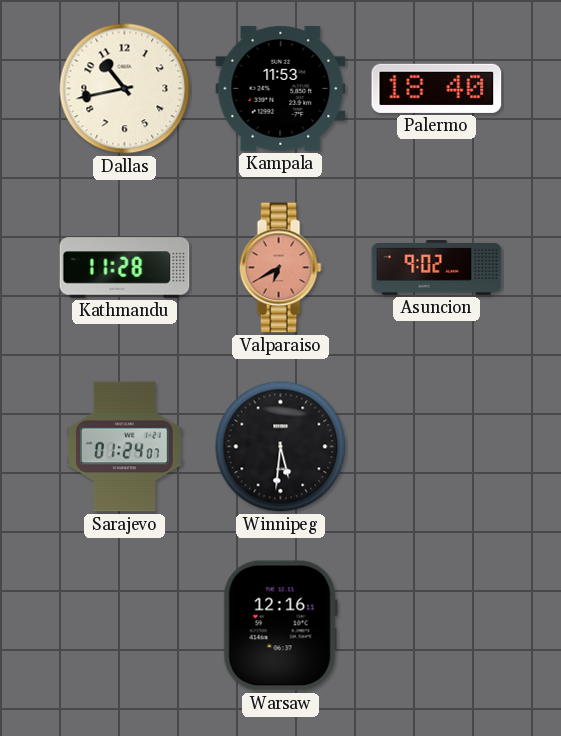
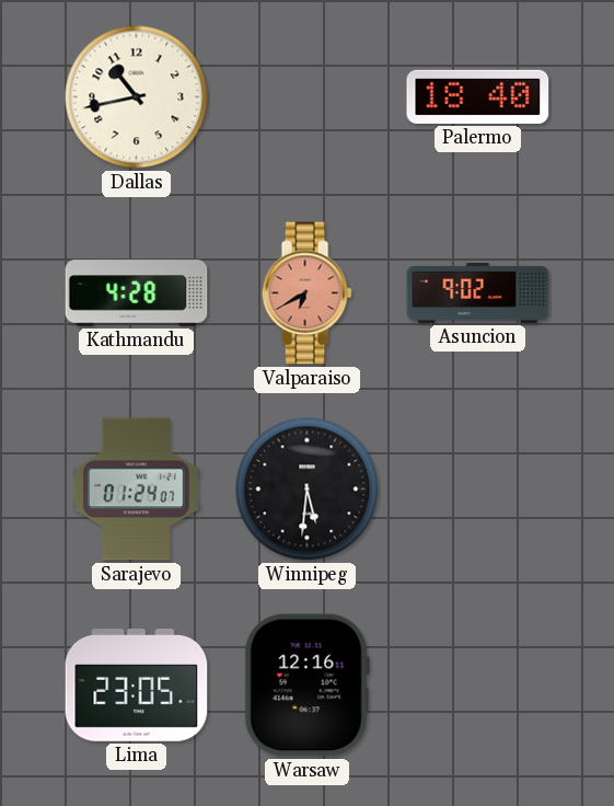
Kampala: 11:53 -> none (281, 88)
Kathmandu: 11:28 -> 4:28 (137, 293)
Lima: none -> 23:05 (137, 686)
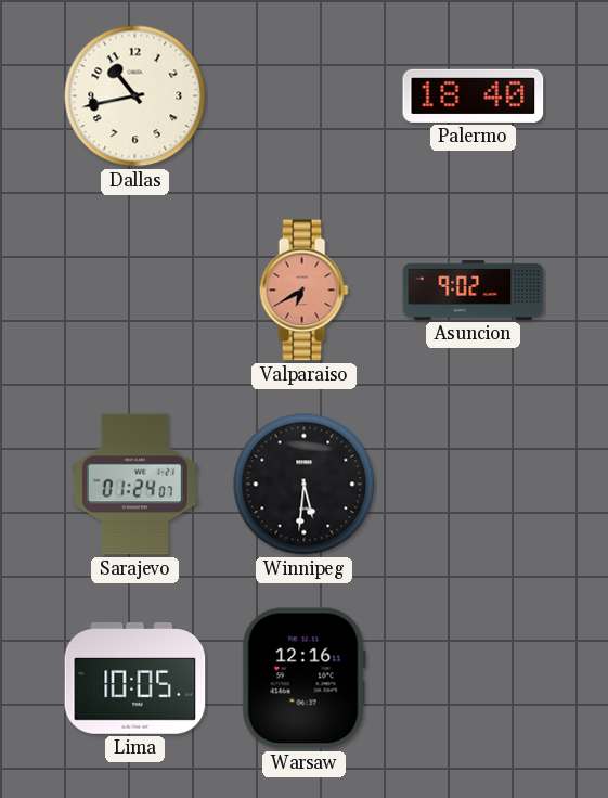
Kathmandu: 4:28 -> none (137, 293)
Lima: 23:05 -> 10:05 (135, 679)
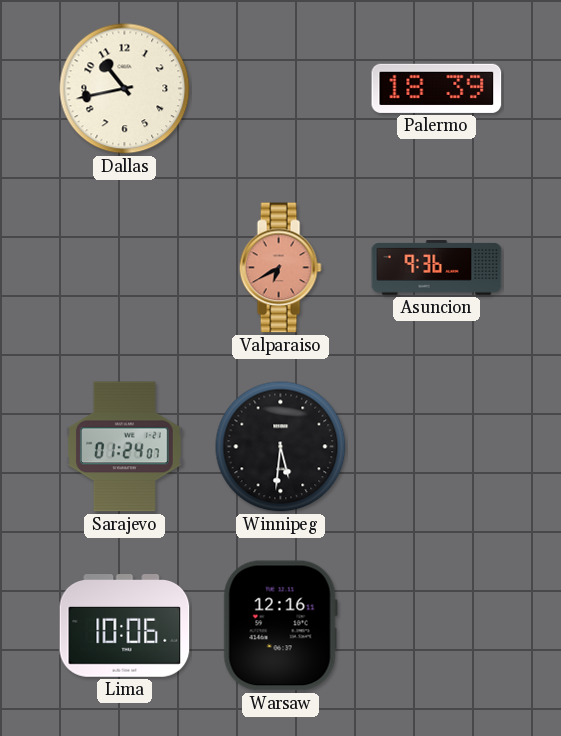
Palermo: 18:40 -> 18:39 (437, 88)
Asuncion: 9:02 -> 9:36 (437, 268)
Lima: 10:05 -> 10:06 (125, 626)
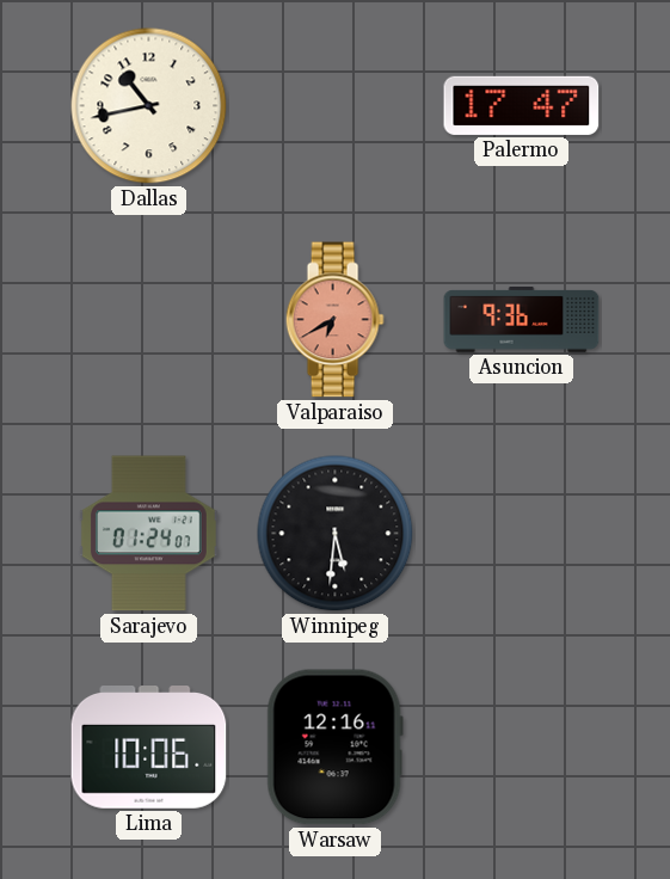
Palermo: 18:39 -> 17:47 (522, 105)
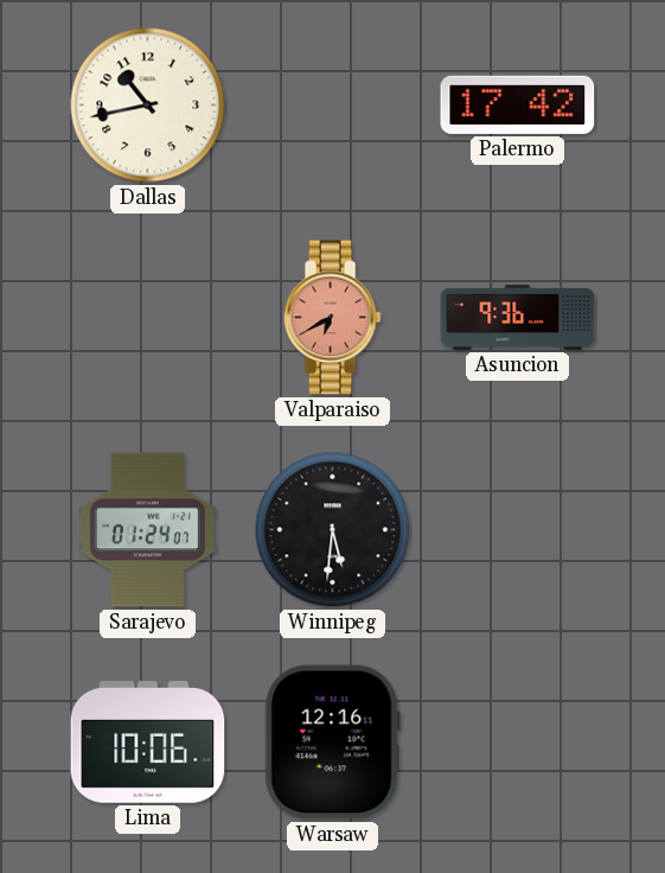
Palermo: 17:47 -> 17:42 (518, 104)
